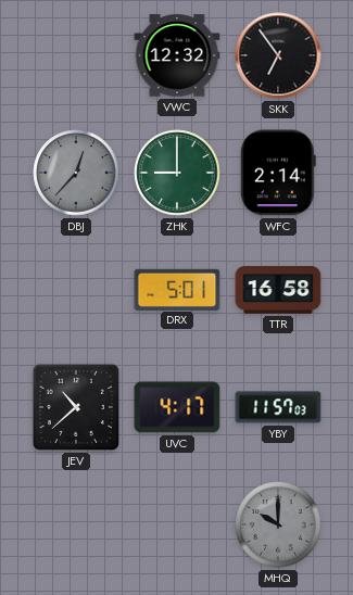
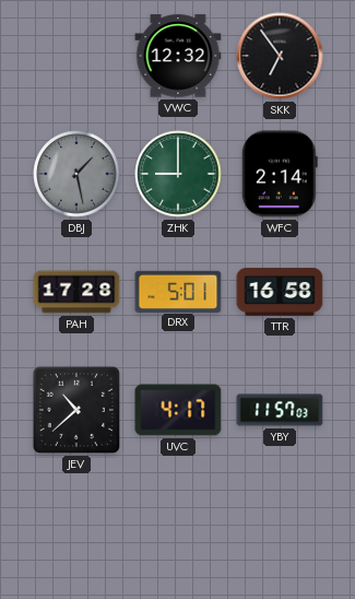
DBJ: 12:37 -> 1:28 (76, 174)
PAH: none -> 17:28 (76, 292)
MHQ: 10:00 -> none (278, 524)
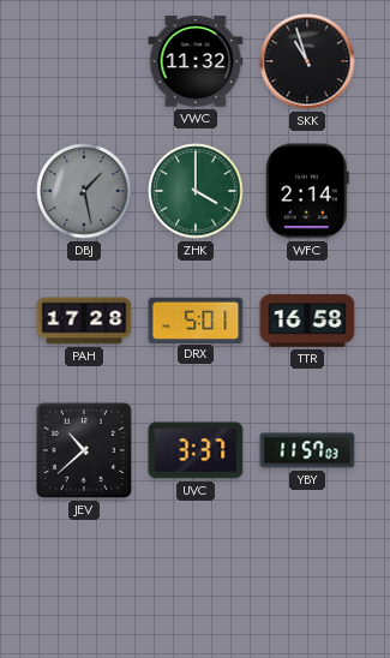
VWC: 12:32 -> 11:32 (196, 61)
SKK: 6:54 -> 10:57 (307, 61)
ZHK: 9:00 -> 4:00 (196, 191)
UVC: 4:17 -> 3:37 (196, 450)
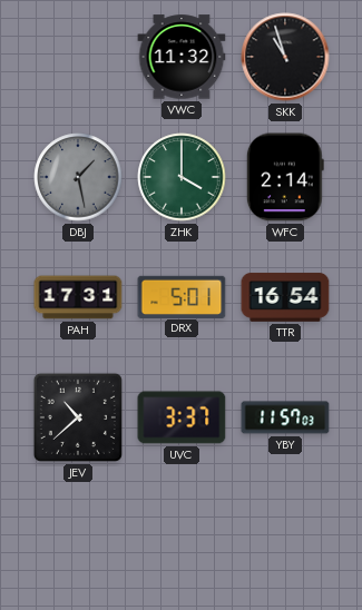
PAH: 17:28 -> 17:31 (78, 297)
TTR: 16:58 -> 16:54 (285, 297)
